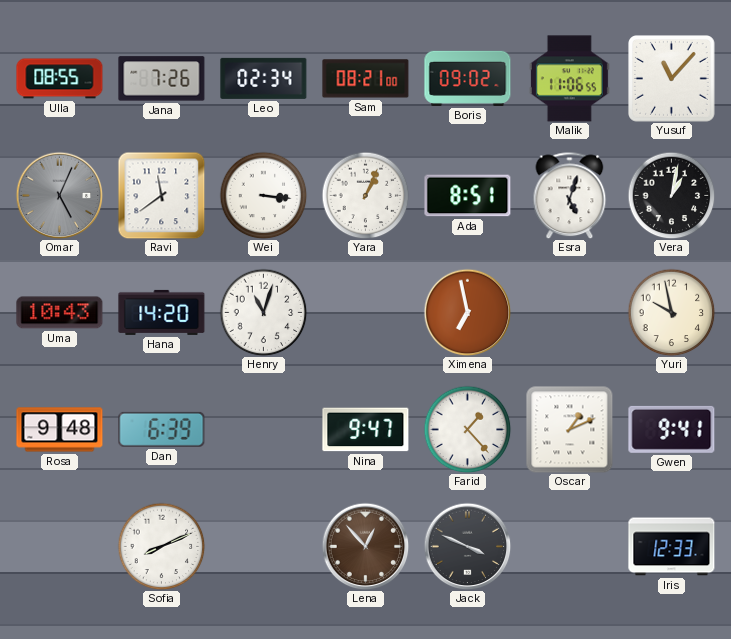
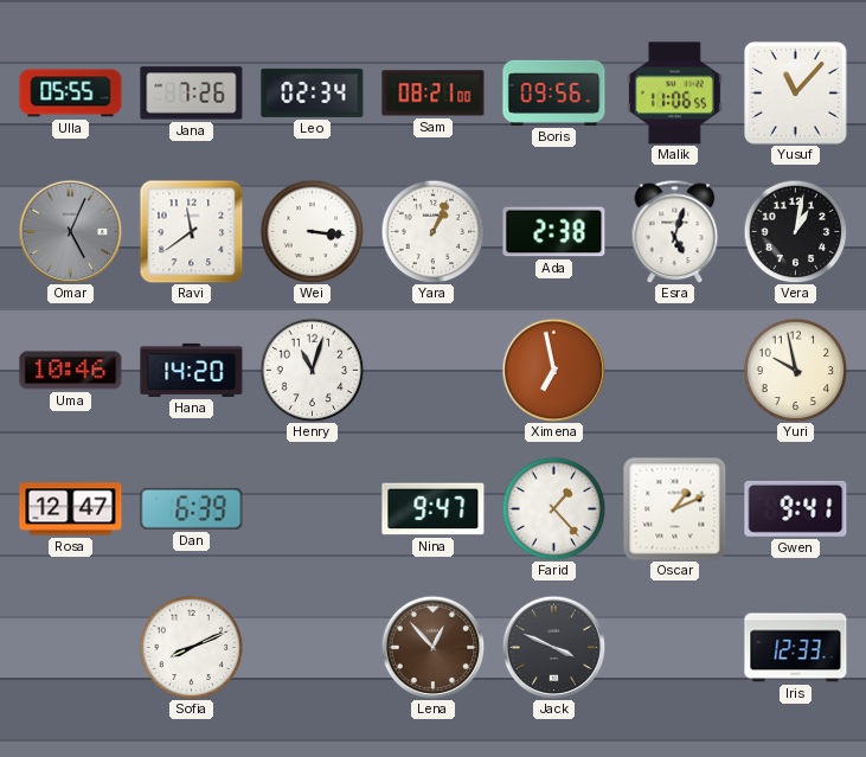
Ulla: 08:55 -> 05:55 (71, 94)
Boris: 09:02 -> 09:56 (554, 92)
Ada: 8:51 -> 2:38 (554, 232)
Uma: 10:43 -> 10:46 (71, 371)
Rosa: 9:48 -> 12:47 (71, 509)
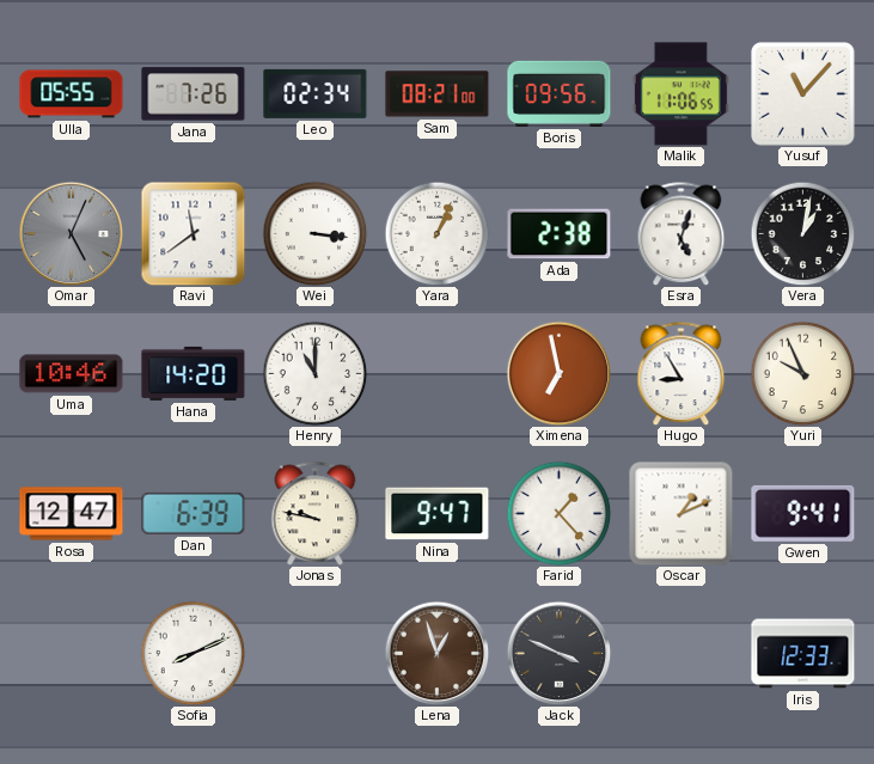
Henry: 11:03 -> 11:00 (314, 373)
Hugo: none -> 8:55 (682, 373)
Yuri: 9:58 -> 9:56 (802, 373)
Jonas: none -> 9:47 (316, 513)
Lena: 12:53 -> 12:57 (436, 653)
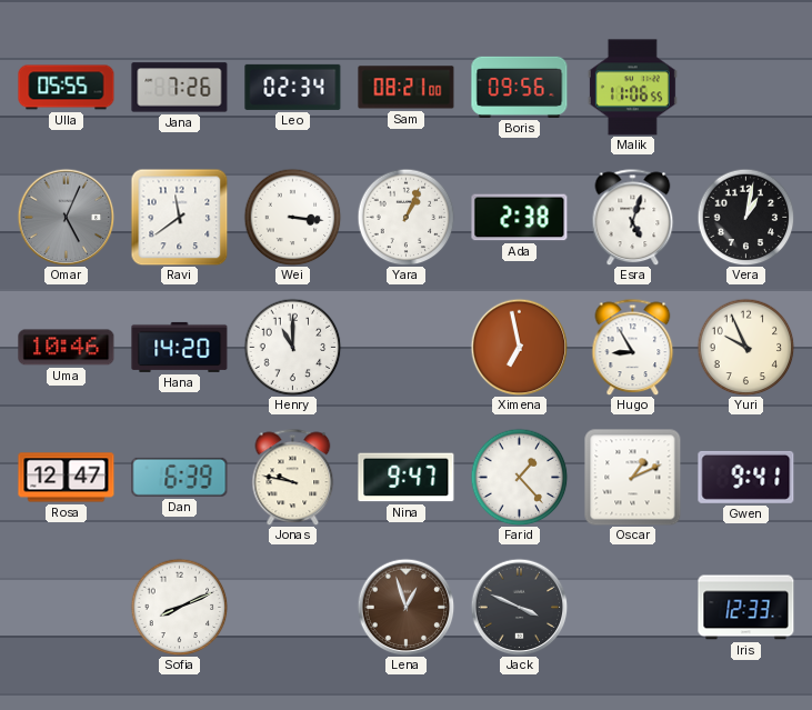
Yusuf: 11:07 -> none (803, 94)
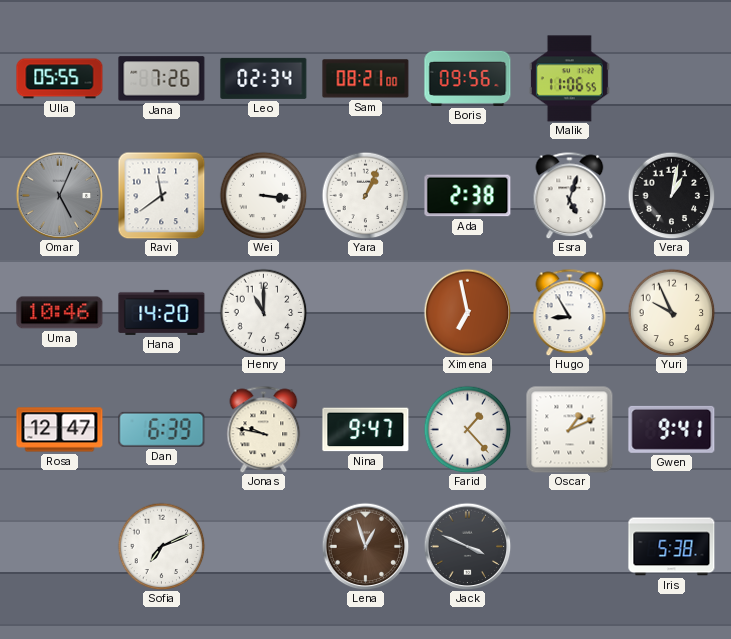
Sofia: 8:11 -> 7:11 (161, 546)
Iris: 12:33 -> 5:38 (672, 547)
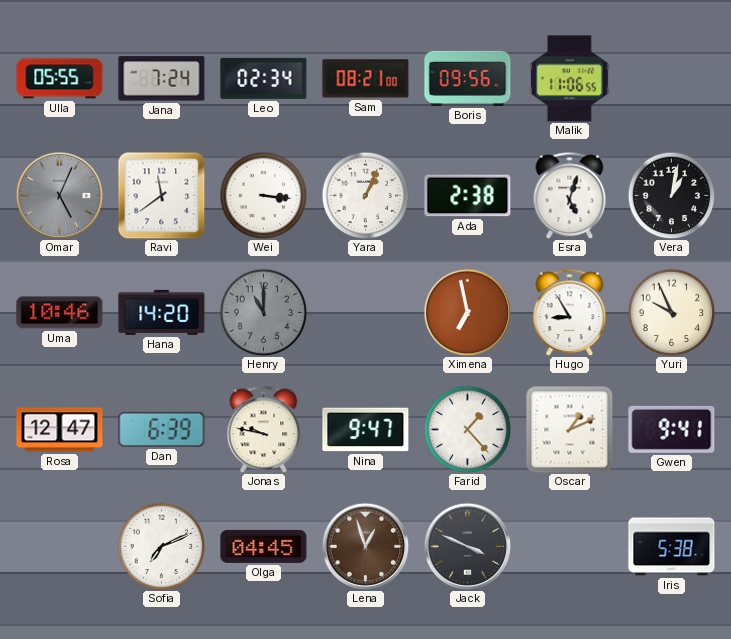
Jana: 7:26 -> 7:24 (162, 79)
Henry dial: white -> grey (263, 312)
Olga: none -> 04:45 (264, 546)
